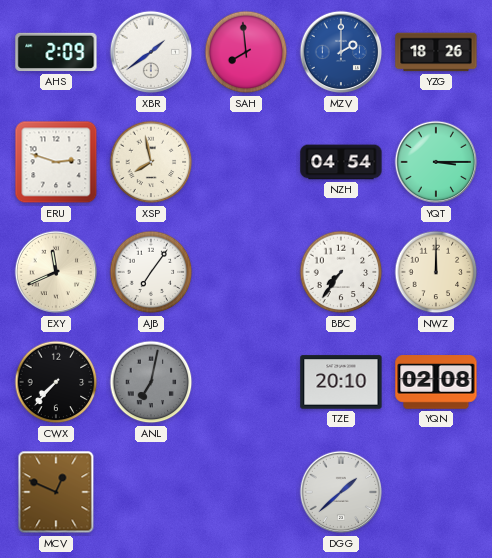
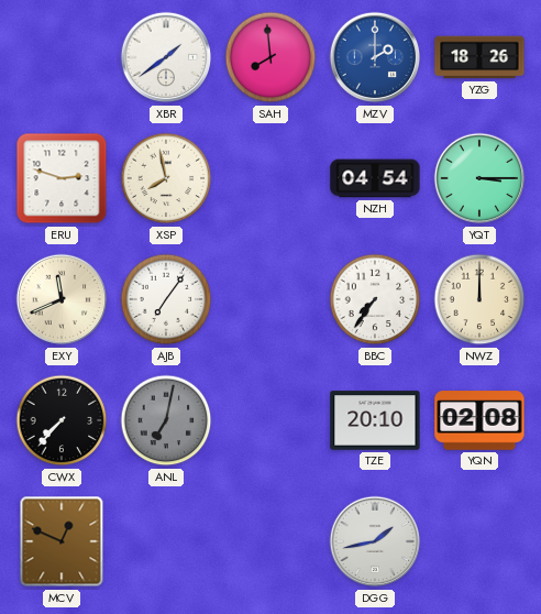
AHS: 2:09 -> none (56, 52)
DGG: 1:38 -> 1:43 (375, 541)
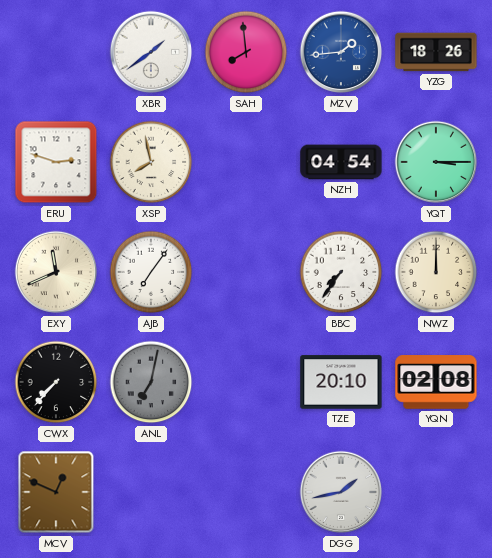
MZV: 2:00 -> 1:44 (341, 52)
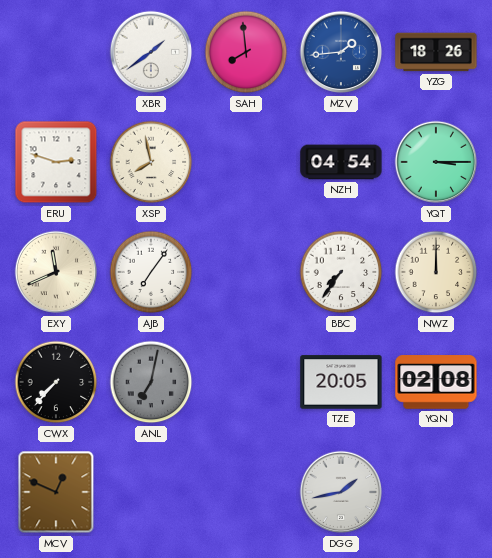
TZE: 20:10 -> 20:05 (341, 382)
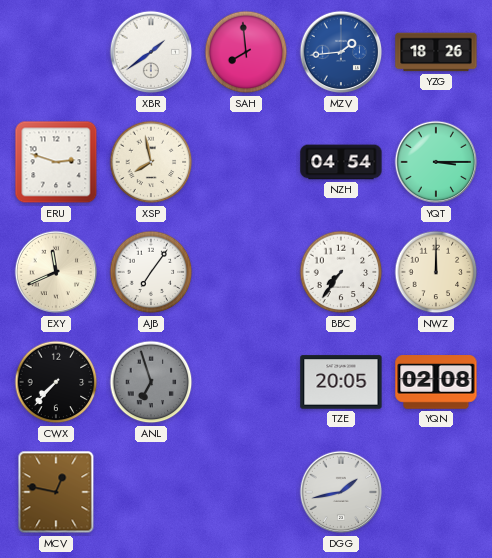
ANL: 7:02 -> 6:57 (151, 382)
MCV: 12:49 -> 12:47 (56, 492)
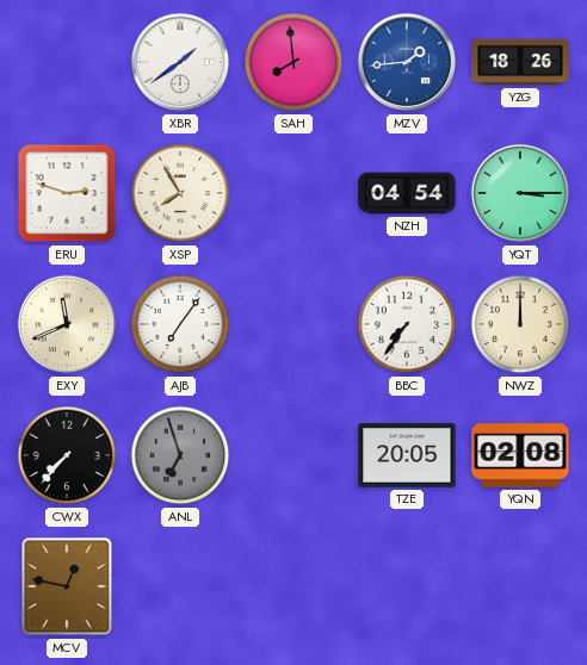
XSP: 7:58 -> 7:55 (180, 193)
DGG: 1:43 -> none (341, 492)
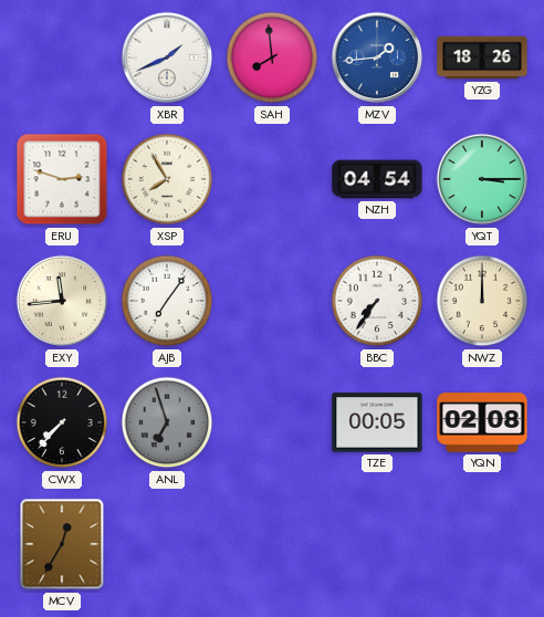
XBR: 1:39 -> 1:41 (167, 57)
EXY: 11:41 -> 11:44 (62, 301)
TZE: 20:05 -> 00:05 (377, 422)
MCV: 12:47 -> 12:35 (62, 544)
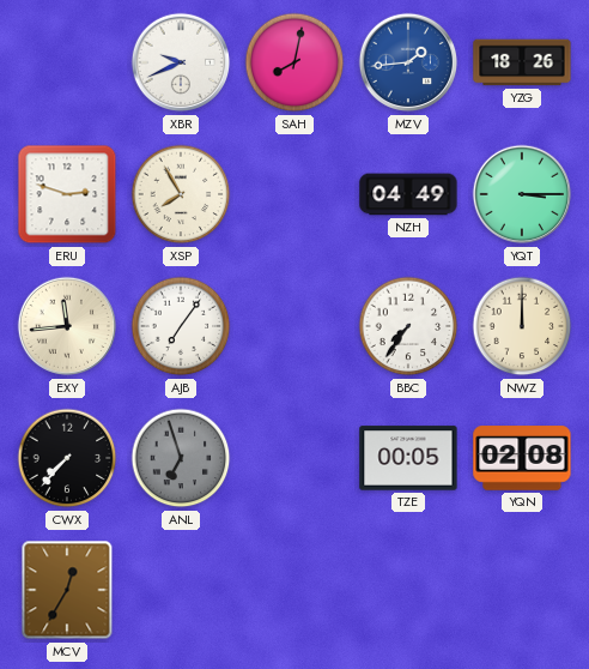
XBR: 1:41 -> 9:41 (181, 62)
SAH: 7:59 -> 8:02 (294, 62)
NZH: 04:54 -> 04:49 (408, 194)
